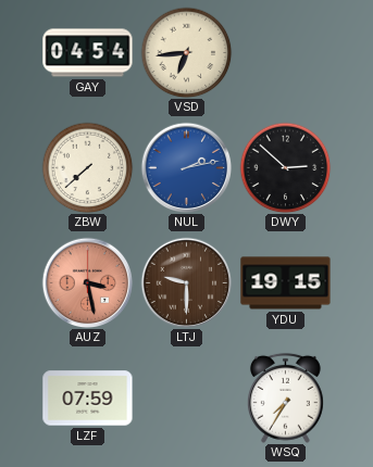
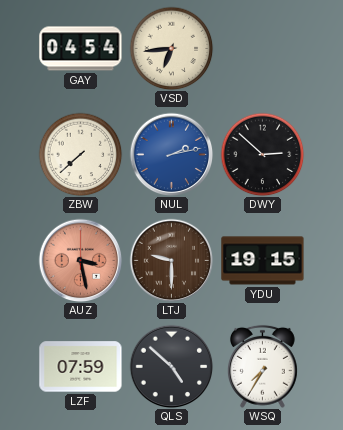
QLS: none -> 4:52 (171, 366)
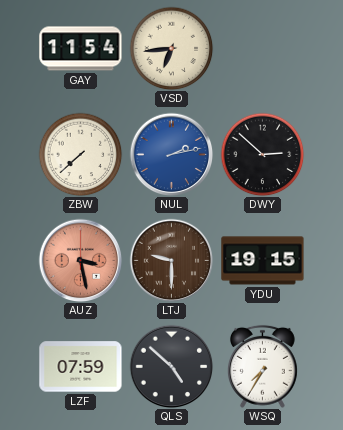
GAY: 04:54 -> 11:54 (81, 49)
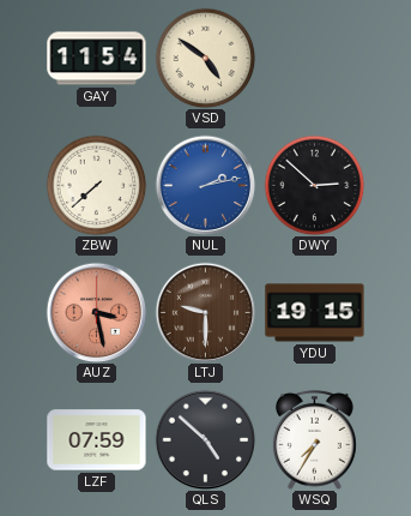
VSD: 6:44 -> 4:51 (205, 58)
